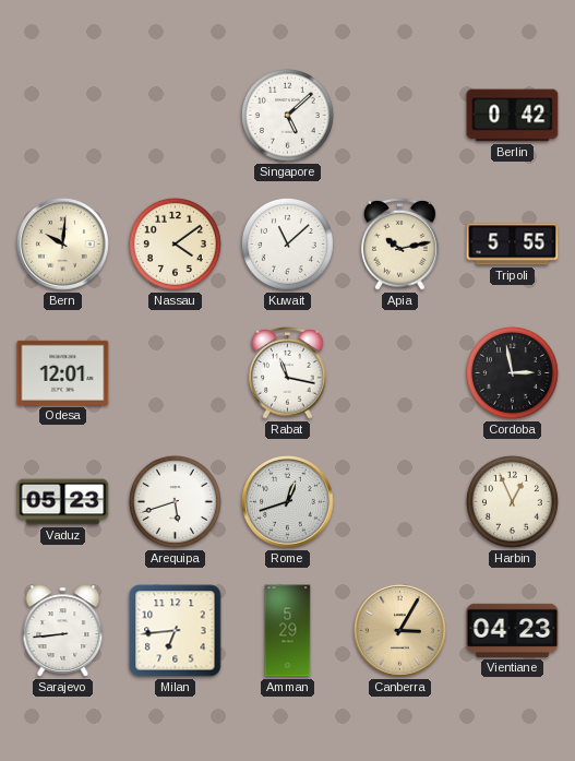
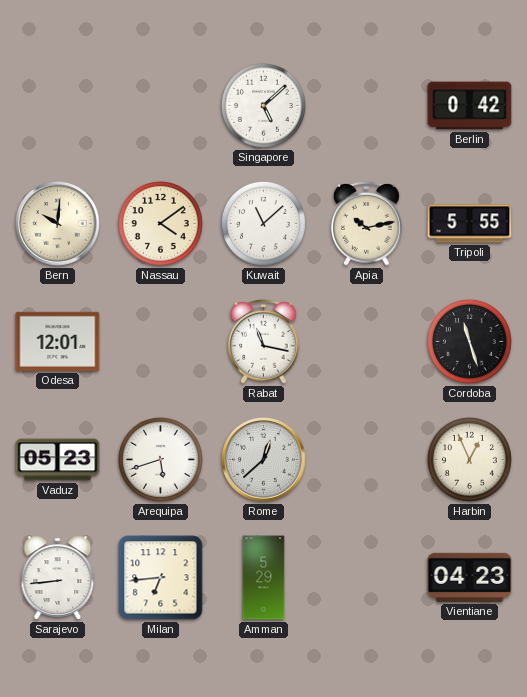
Cordoba: 2:58 -> 11:27 (469, 341)
Rome: 12:42 -> 12:38 (264, 460)
Canberra: 3:05 -> none (400, 631)
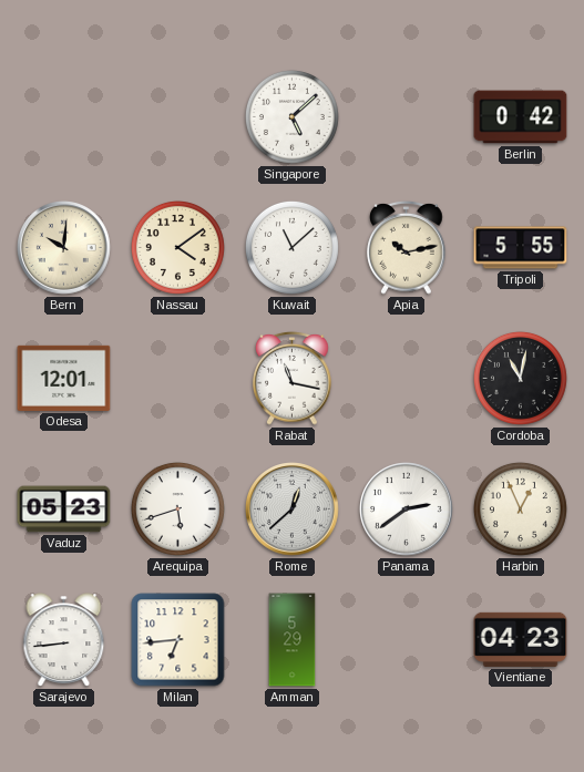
Cordoba: 11:27 -> 11:02 (520, 378)
Panama: none -> 2:39 (407, 509)
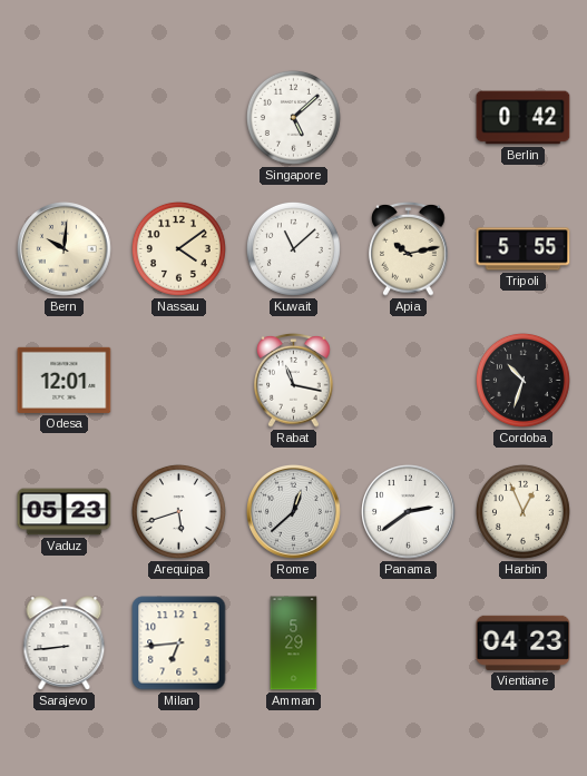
Cordoba: 11:02 -> 10:33 (522, 380)
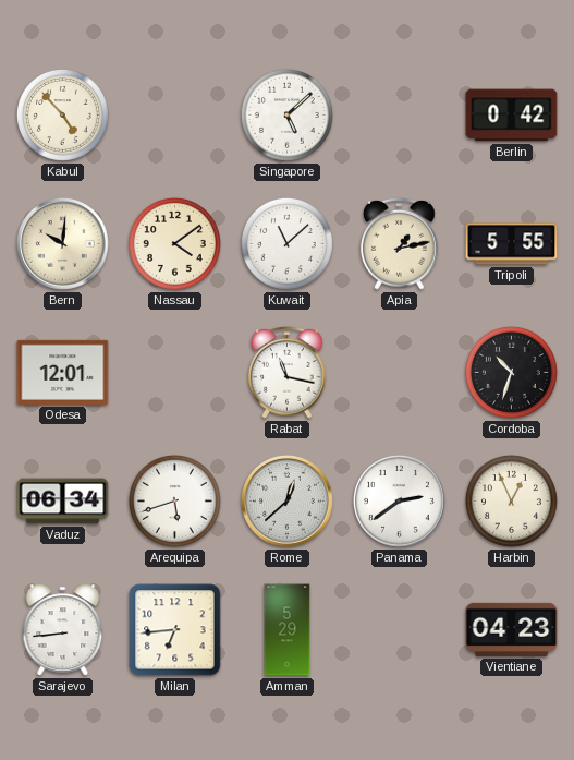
Kabul: none -> 4:53 (62, 114)
Apia: 10:13 -> 1:13 (400, 243)
Vaduz: 05:23 -> 06:34 (63, 502)
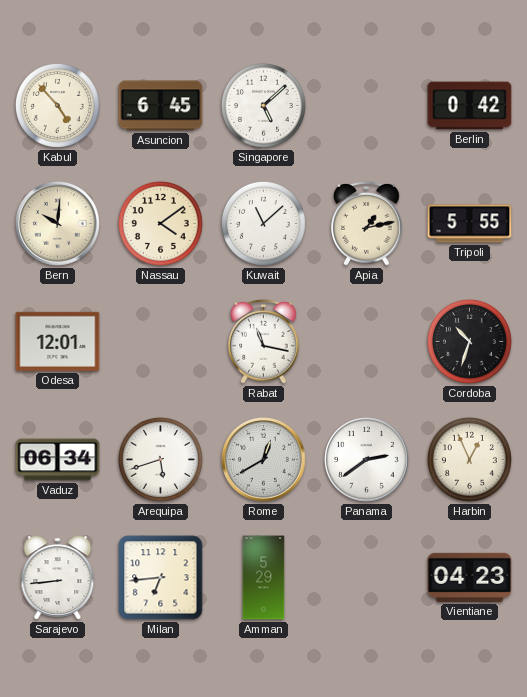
Asuncion: none -> 6:45 (161, 106)
Rome: 12:38 -> 12:40 (264, 460)
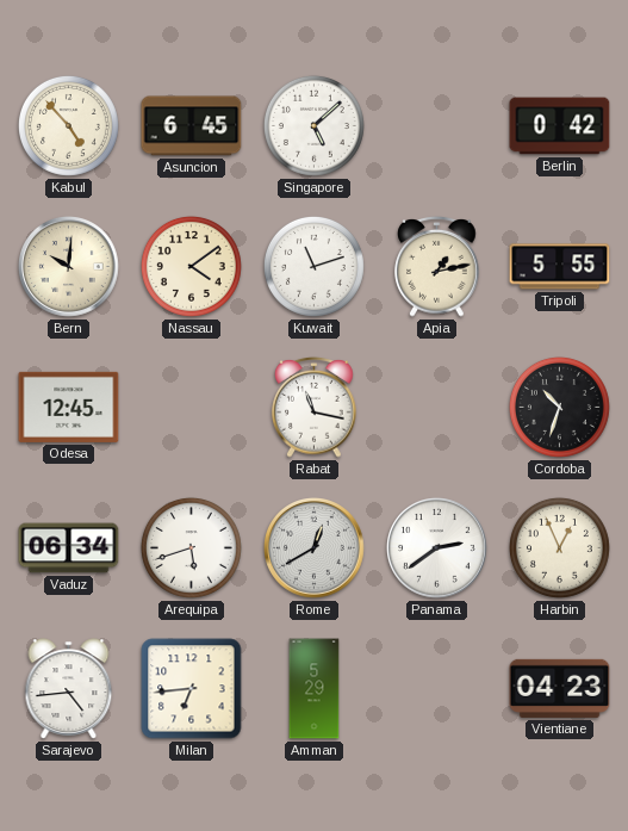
Kuwait: 11:08 -> 11:12 (313, 266)
Odesa: 12:01 -> 12:45 (69, 407)
Sarajevo: 8:44 -> 4:44 (69, 689)
